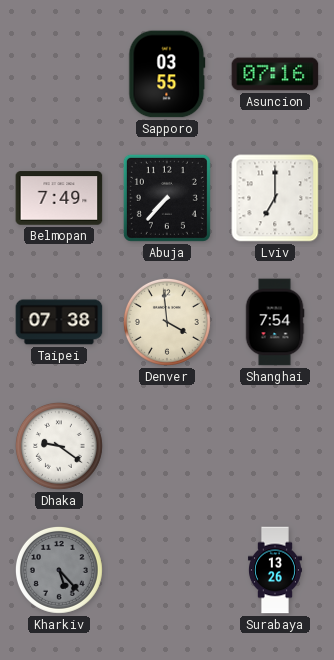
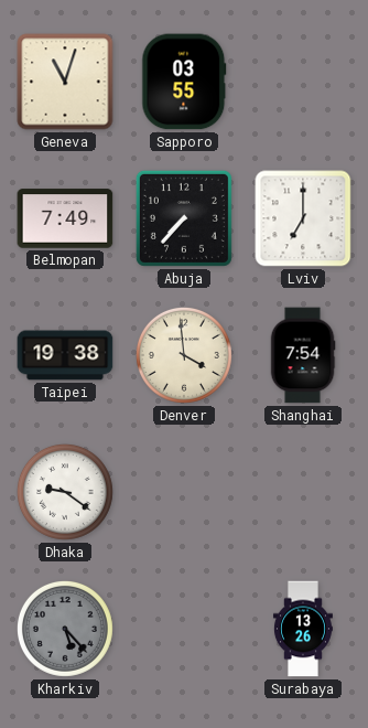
Geneva: none -> 11:03 (65, 82)
Asuncion: 07:16 -> none (275, 74)
Taipei: 07:38 -> 19:38 (65, 355)
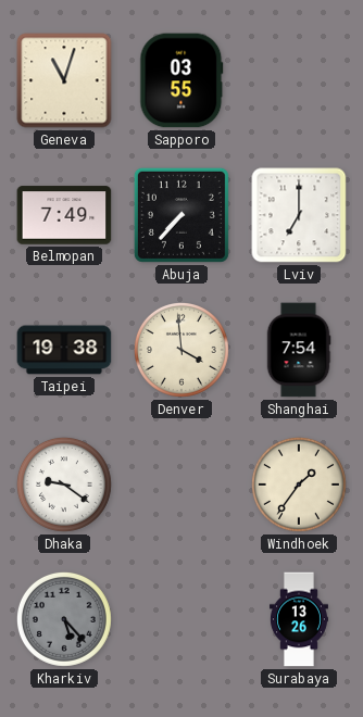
Windhoek: none -> 1:36 (299, 485)
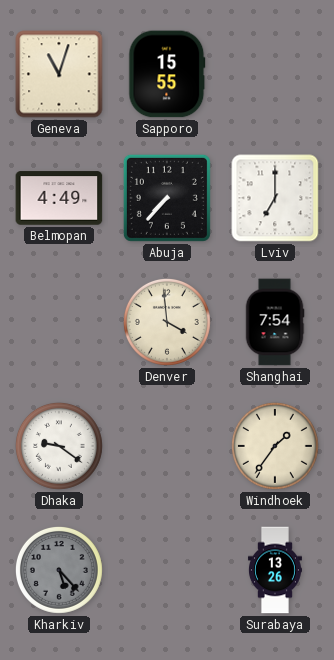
Sapporo: 03:55 -> 15:55 (167, 74)
Belmopan: 7:49 -> 4:49 (59, 198)
Taipei: 19:38 -> none (64, 350)
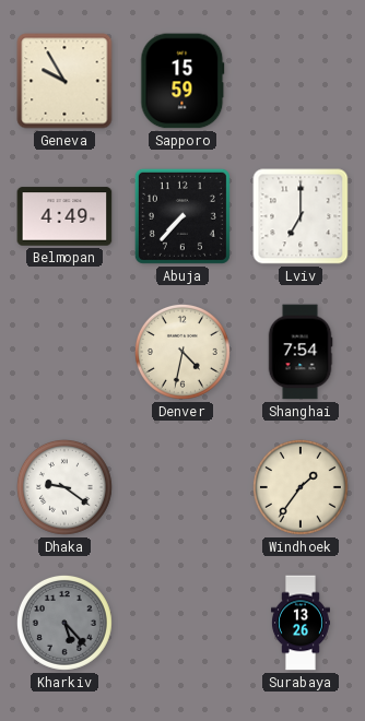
Geneva: 11:03 -> 9:55 (64, 81)
Sapporo: 15:55 -> 15:59 (182, 81)
Denver: 3:59 -> 4:32 (182, 352)
